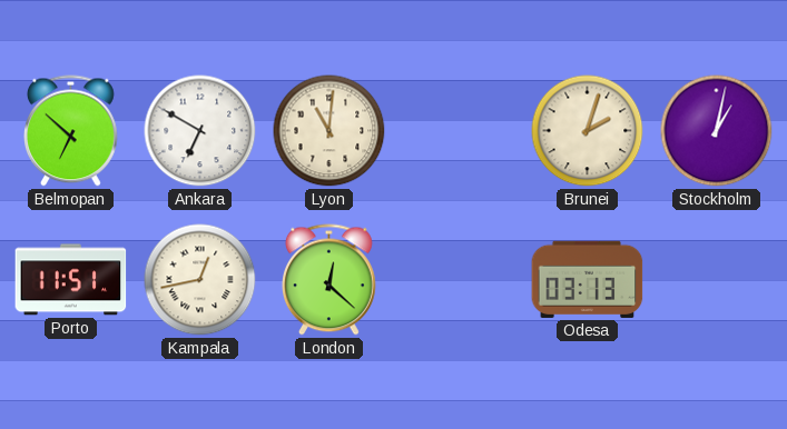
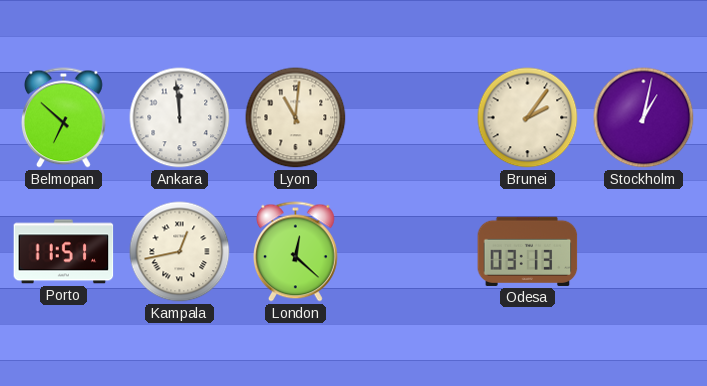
Ankara: 6:50 -> 11:59 (180, 118)
Brunei: 2:03 -> 2:06 (528, 118)
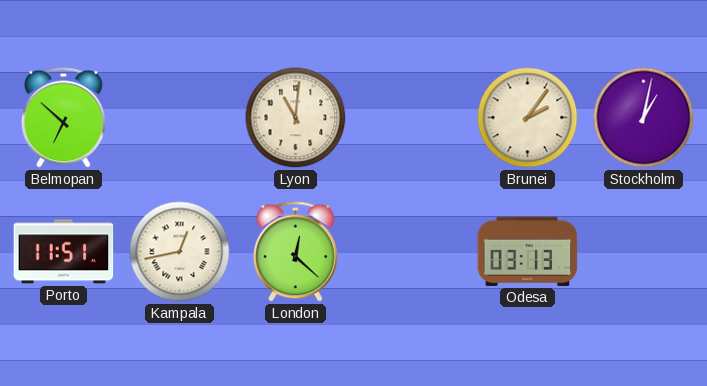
Ankara: 11:59 -> none (180, 118)
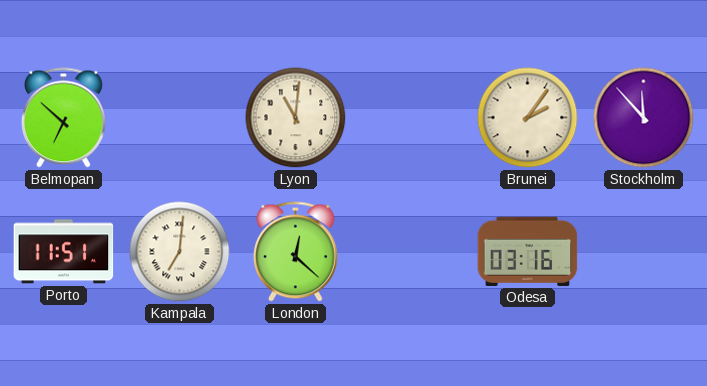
Stockholm: 1:02 -> 11:53 (644, 118)
Kampala: 12:43 -> 7:01 (180, 252)
Odesa: 03:13 -> 03:16 (528, 251)
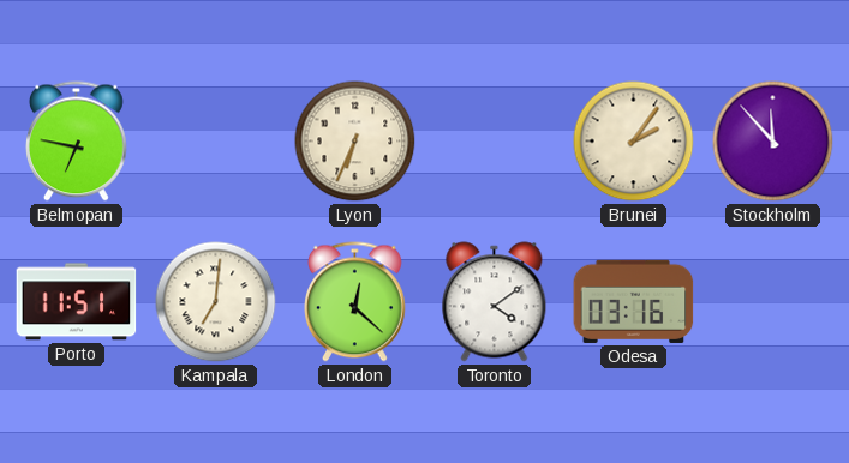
Belmopan: 6:52 -> 6:47 (77, 142)
Lyon: 11:01 -> 6:34 (355, 142)
Toronto: none -> 4:09 (495, 302)
